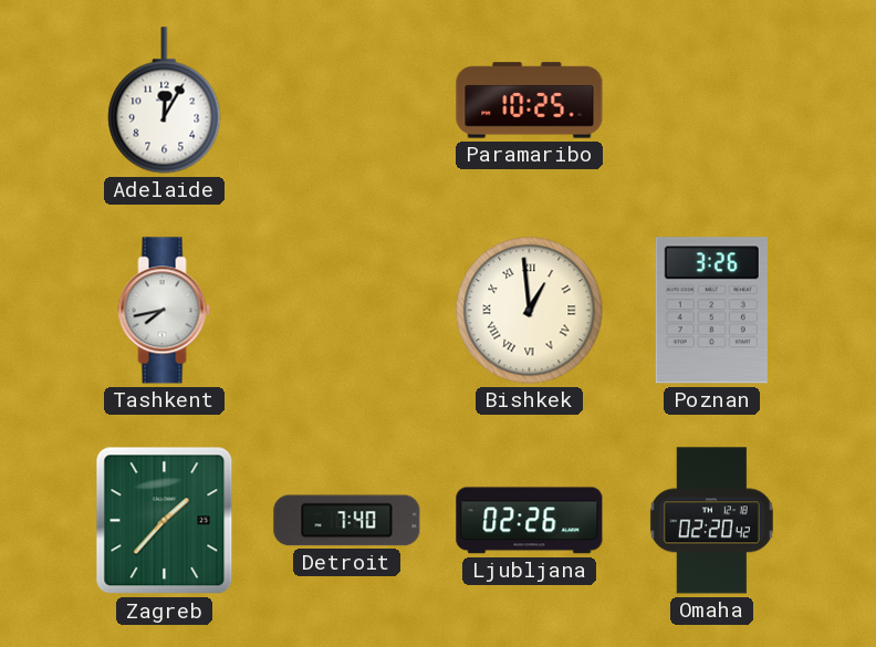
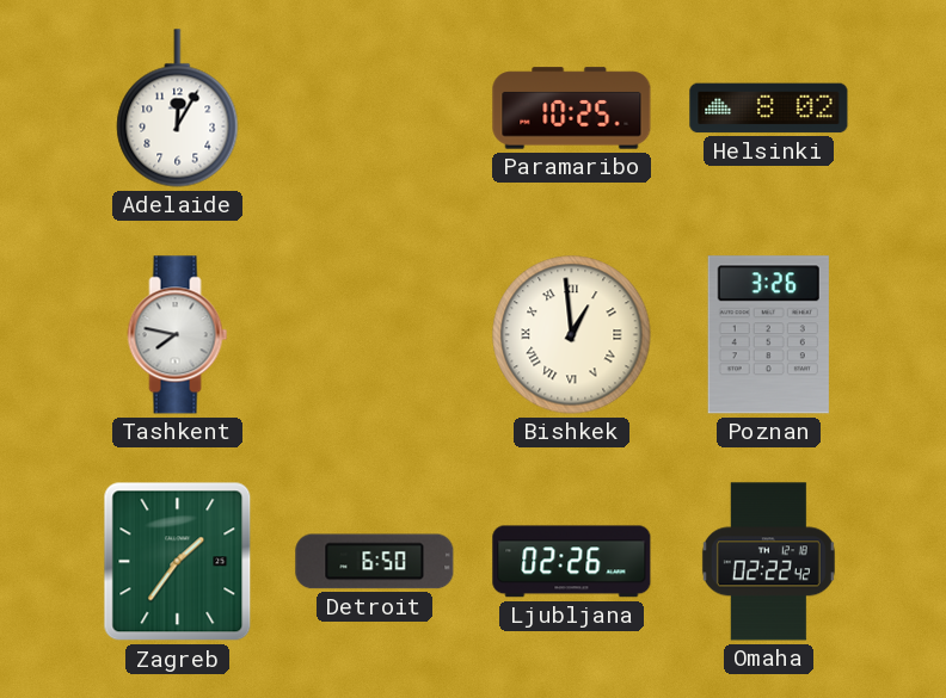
Helsinki: none -> 8:02 (769, 109)
Tashkent: 7:43 -> 7:47 (178, 335)
Zagreb: 1:37 -> 1:36 (178, 562)
Detroit: 7:40 -> 6:50 (375, 562)
Omaha: 02:20 -> 02:22 (768, 562)
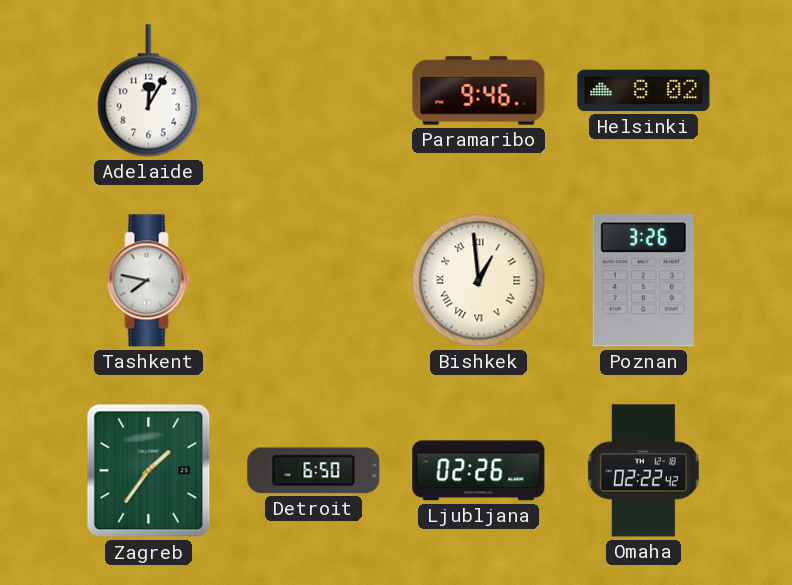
Paramaribo: 10:25 -> 9:46 (479, 91)
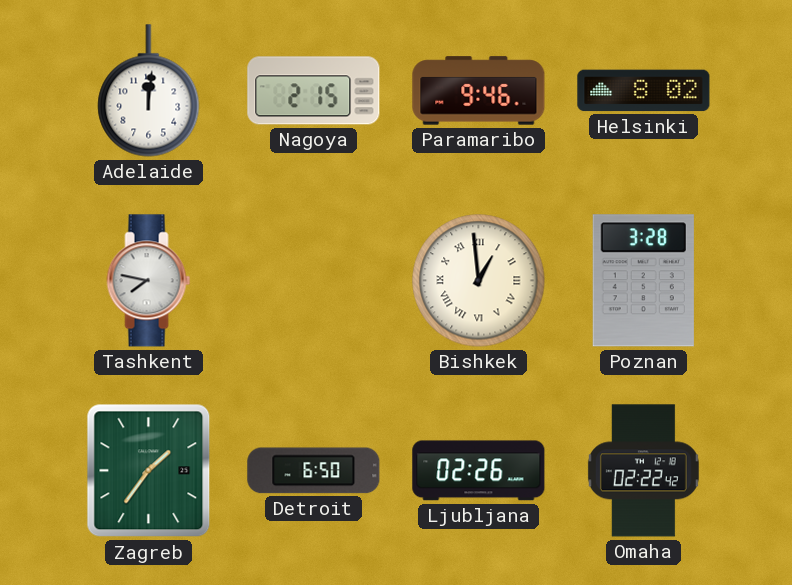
Adelaide: 12:05 -> 12:01 (149, 91)
Nagoya: none -> 2:15 (314, 91)
Poznan: 3:26 -> 3:28 (643, 281)
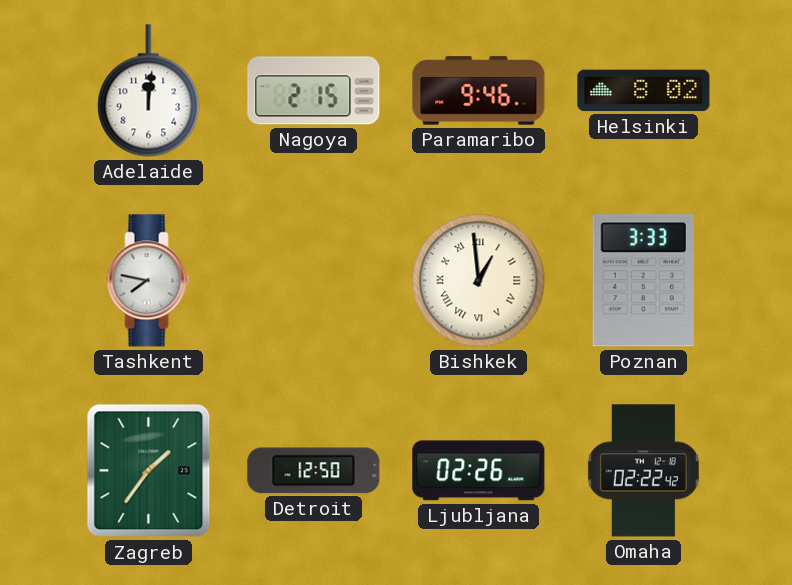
Poznan: 3:28 -> 3:33 (643, 281)
Detroit: 6:50 -> 12:50 (314, 471)
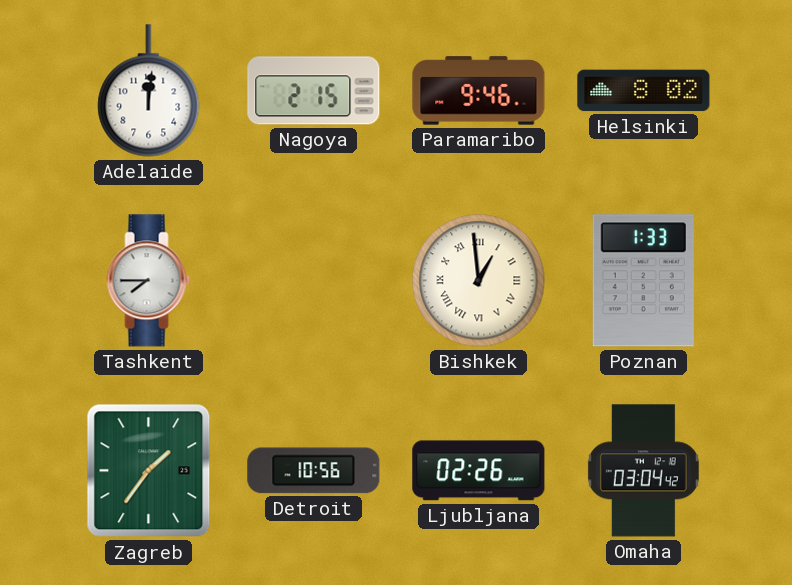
Tashkent: 7:47 -> 7:45 (149, 281)
Poznan: 3:33 -> 1:33 (643, 281)
Detroit: 12:50 -> 10:56 (314, 471)
Omaha: 02:22 -> 03:04 (643, 471)
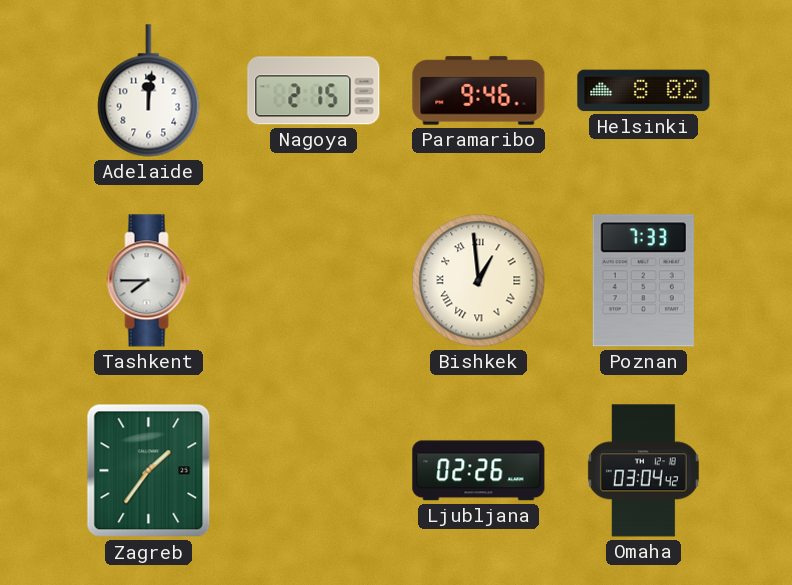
Poznan: 1:33 -> 7:33 (643, 281)
Detroit: 10:56 -> none (314, 471)
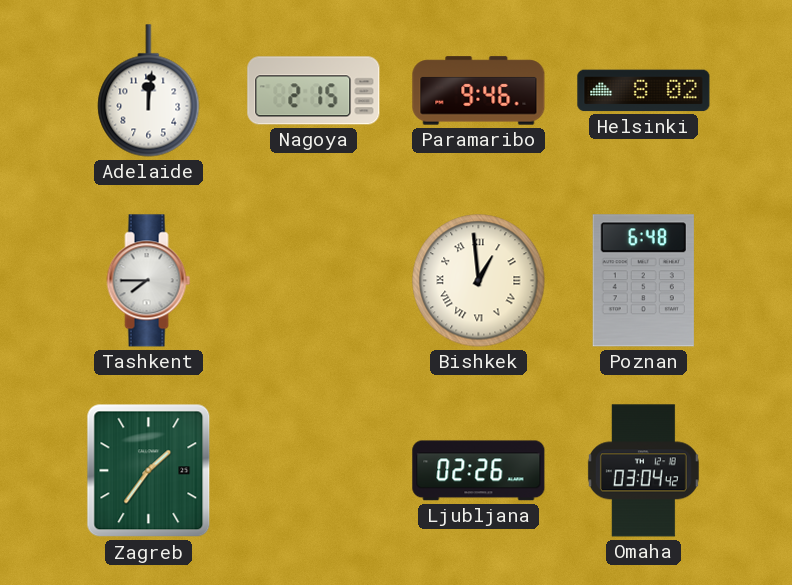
Poznan: 7:33 -> 6:48 (643, 281)
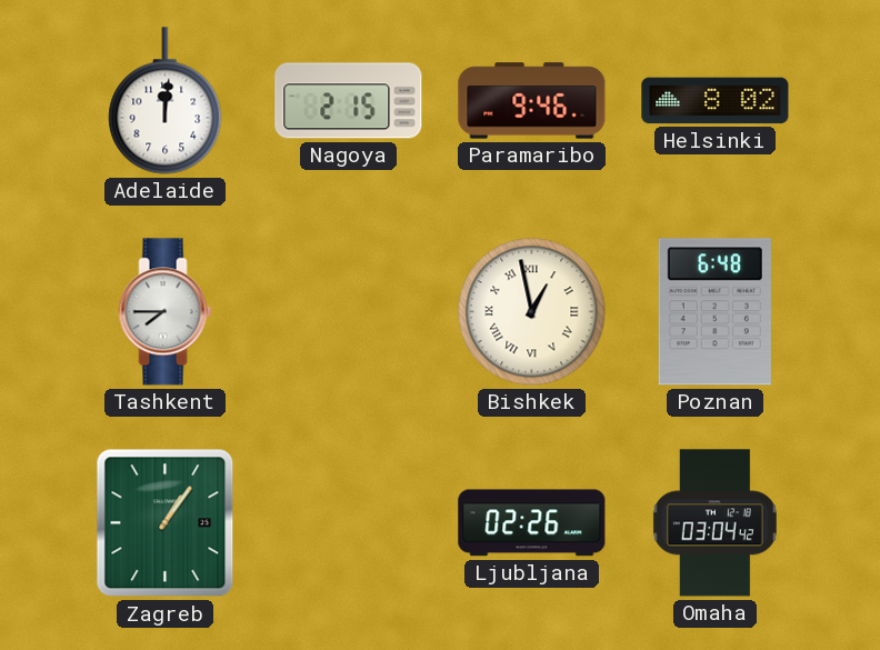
Bishkek: 12:59 -> 12:58 (532, 312)
Zagreb: 1:36 -> 1:06 (166, 523)
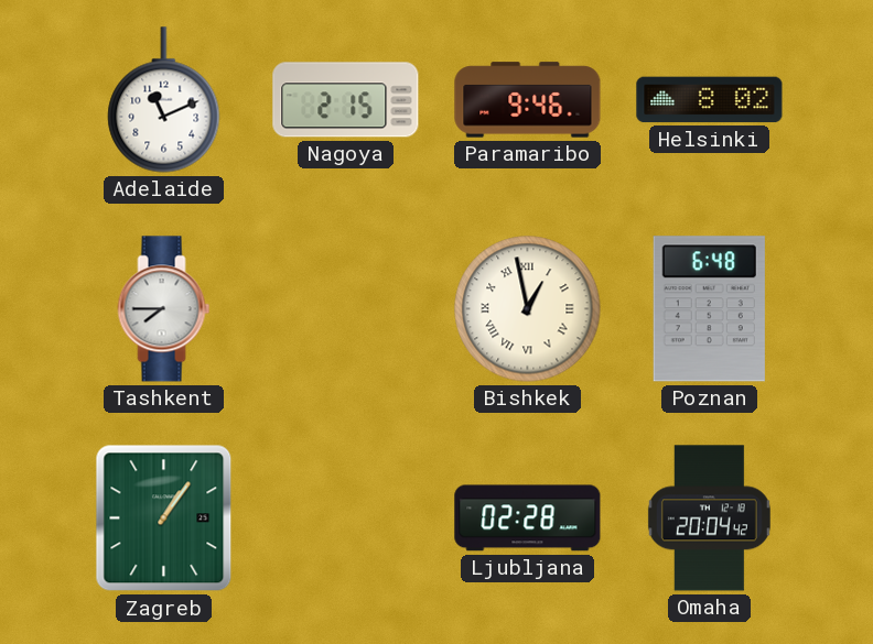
Adelaide: 12:01 -> 11:11 (164, 100)
Ljubljana: 02:26 -> 02:28 (528, 519)
Omaha: 03:04 -> 20:04 (709, 519)
